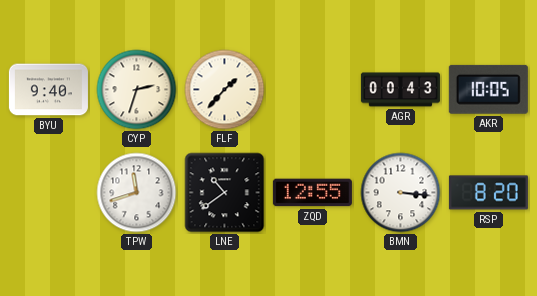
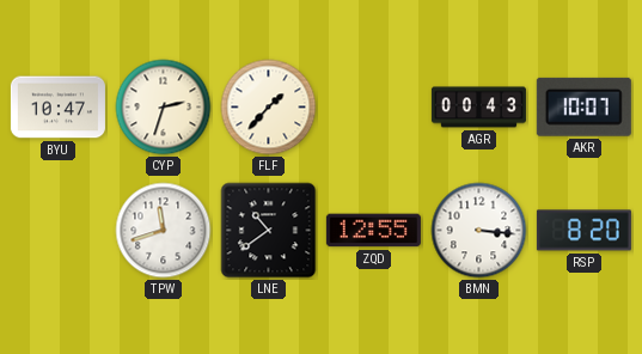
BYU: 9:40 -> 10:47 (57, 108)
AKR: 10:05 -> 10:07 (583, 106)
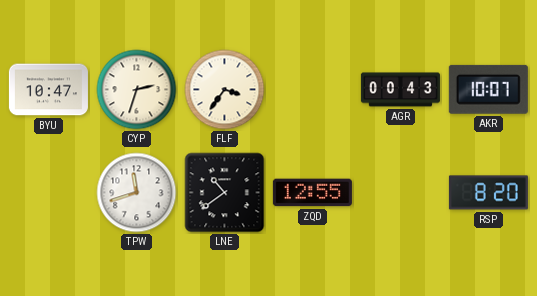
FLF: 1:37 -> 3:36 (225, 90)
BMN: 3:16 -> none (479, 231)
